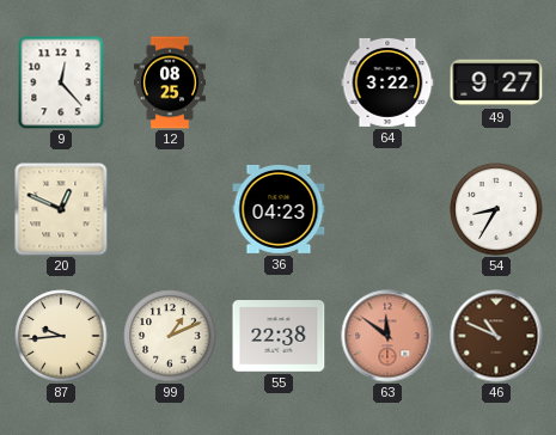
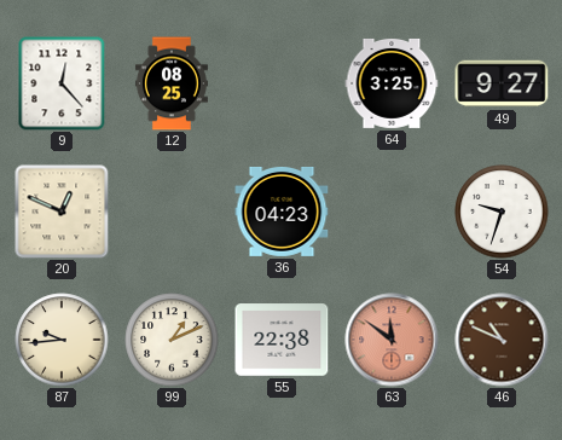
64: 3:22 -> 3:25 (392, 83)
54: 8:35 -> 9:33 (502, 212)
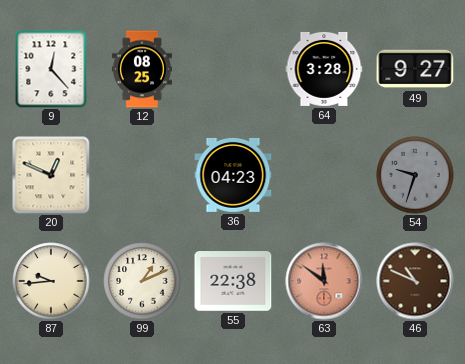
64: 3:25 -> 3:28 (324, 69)
54 dial: white -> grey (415, 175)
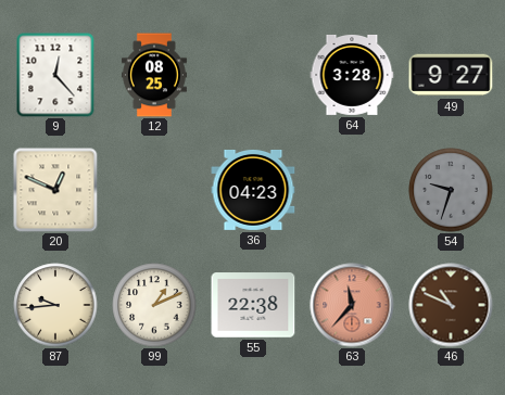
63: 11:51 -> 11:37 (352, 305)
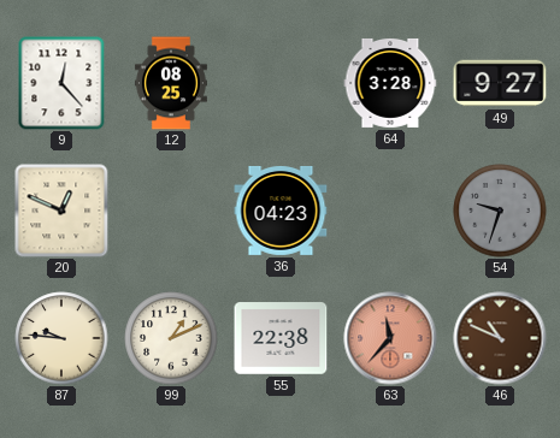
87: 9:44 -> 9:46 (61, 338)
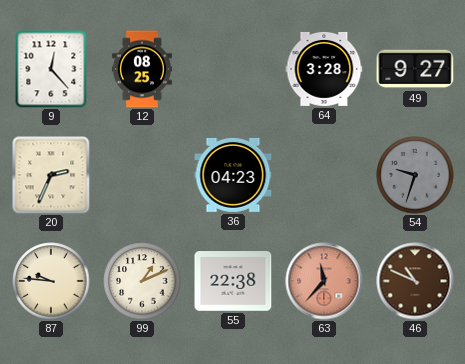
20: 12:49 -> 2:34 (51, 175)
